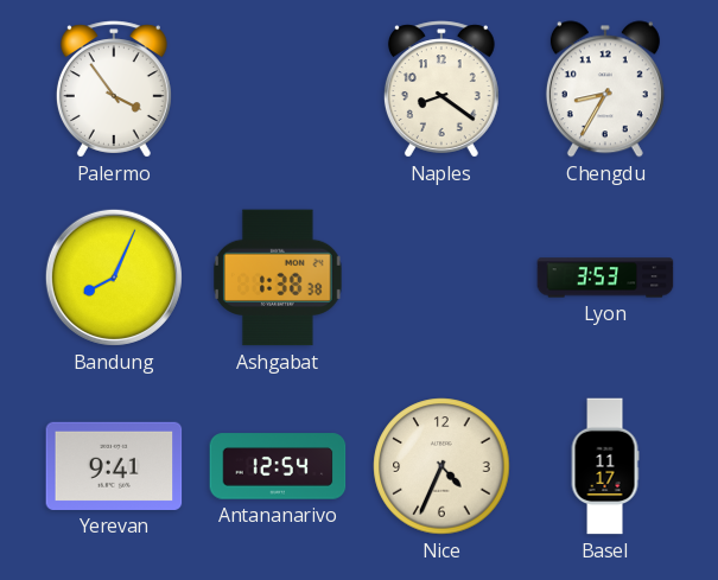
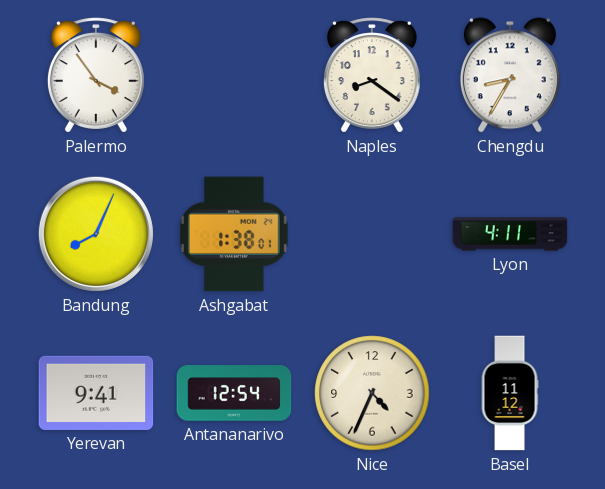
Ashgabat: 1:38:38 -> 1:38:01 (234, 234)
Lyon: 3:53 -> 4:11 (510, 234)
Basel: 11:17 -> 11:12 (510, 393)
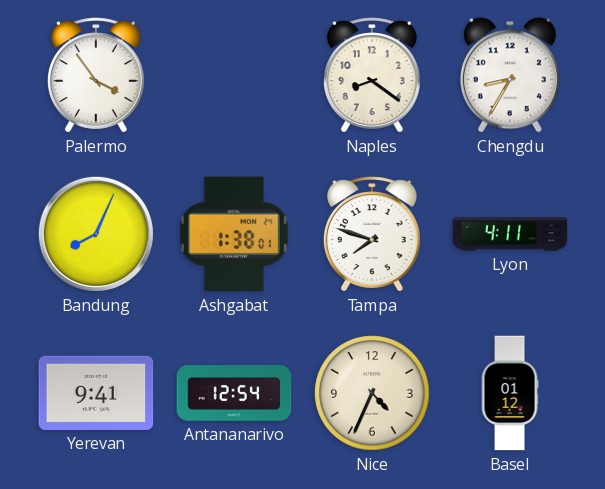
Tampa: none -> 7:48 (372, 234)
Basel: 11:12 -> 01:12 (510, 393)
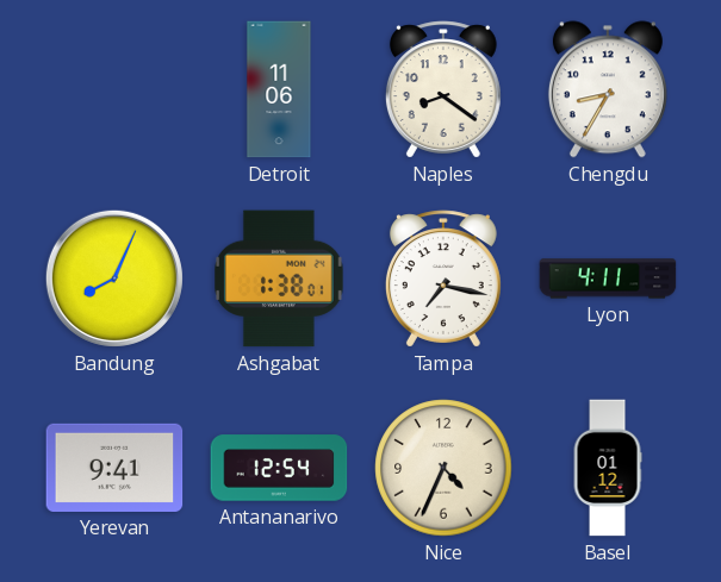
Palermo: 3:54 -> none (96, 75)
Detroit: none -> 11:06 (279, 89)
Tampa: 7:48 -> 7:17 (443, 279)
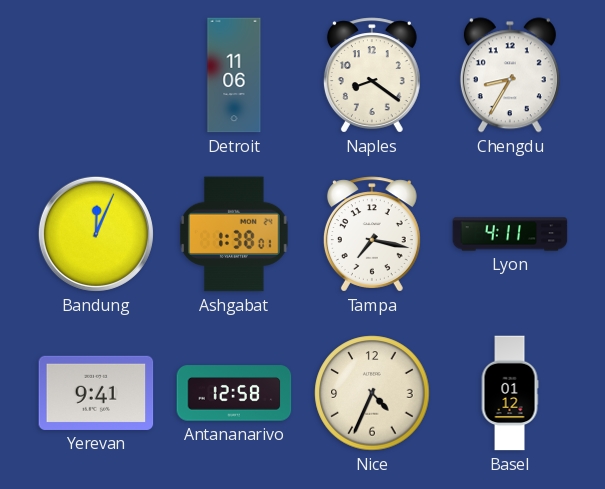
Bandung: 8:04 -> 12:04 (96, 234)
Antananarivo: 12:54 -> 12:58 (234, 393)
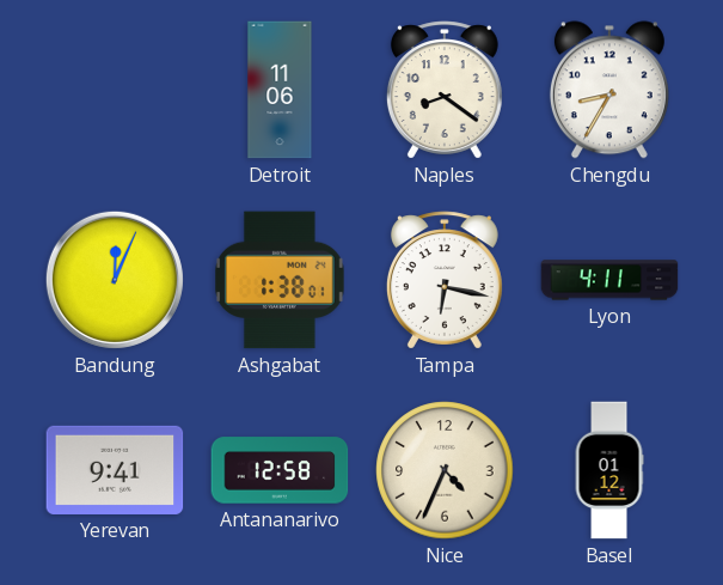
Tampa: 7:17 -> 6:17 (445, 280)
